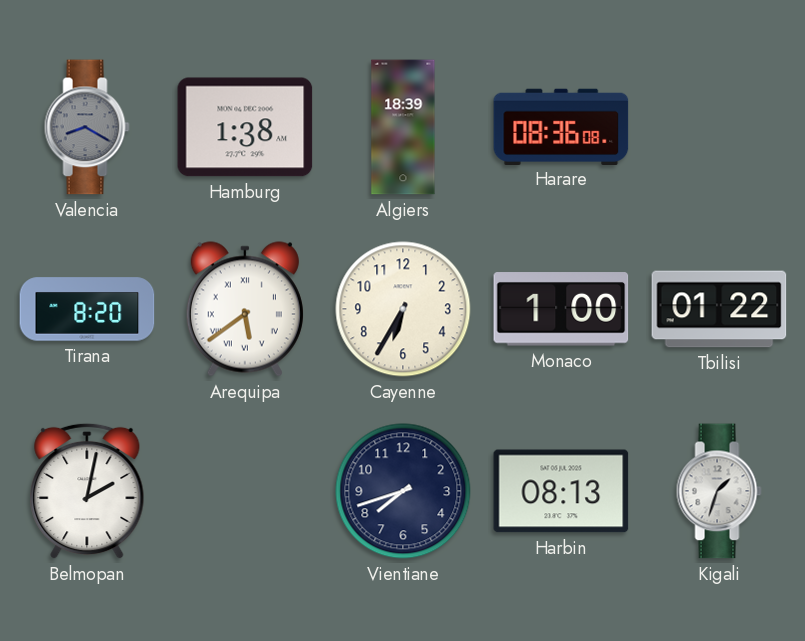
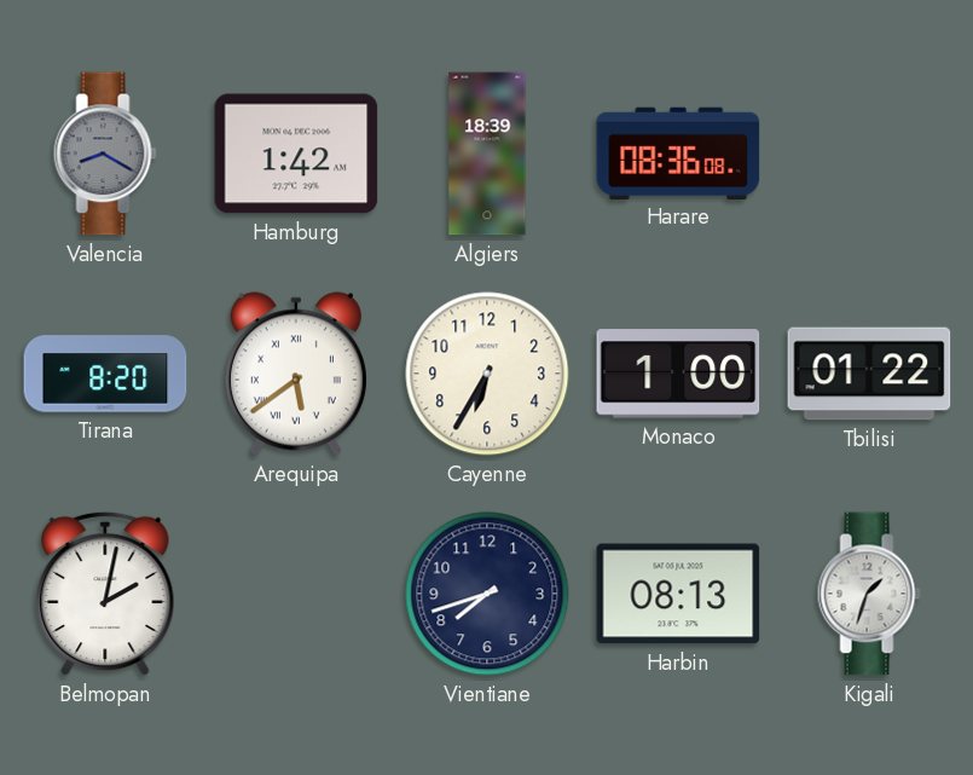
Hamburg: 1:38 -> 1:42 (296, 154)
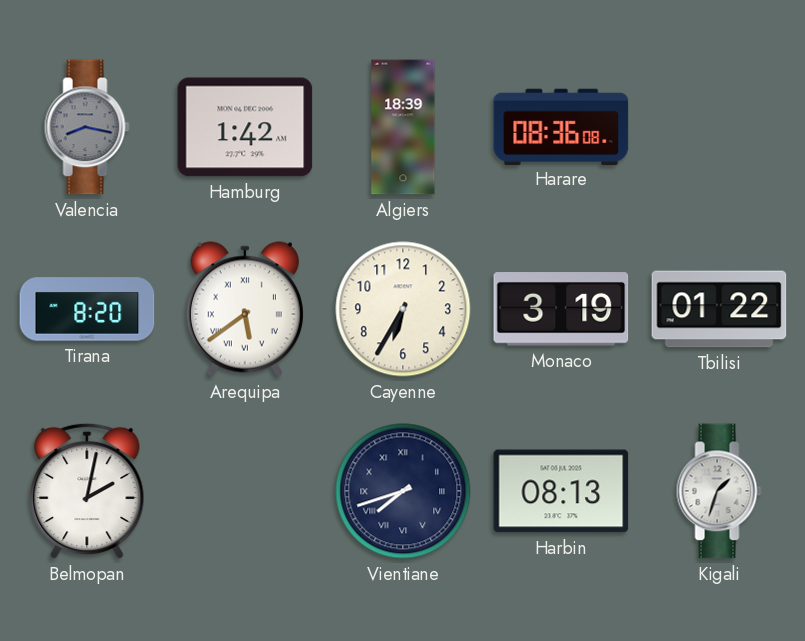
Valencia: 8:20 -> 8:17 (87, 127)
Monaco: 1:00 -> 3:19 (561, 309)
Vientiane numerals: Arabic -> Roman (403, 491)
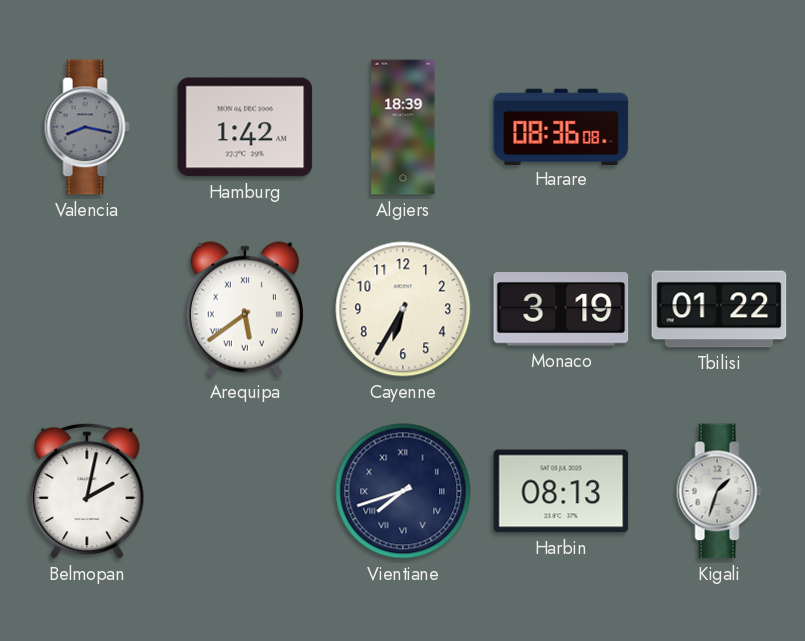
Tirana: 8:20 -> none (87, 309)
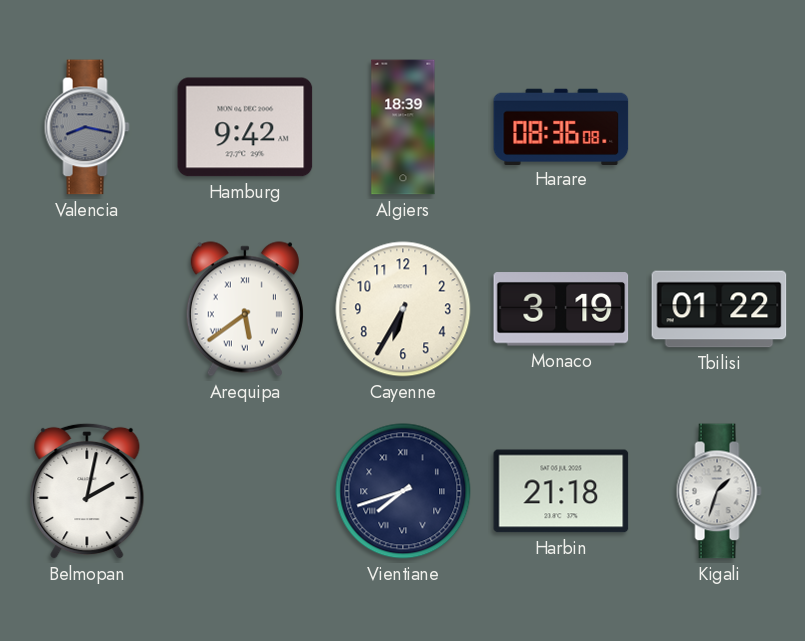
Hamburg: 1:42 -> 9:42 (245, 127)
Harbin: 08:13 -> 21:18 (561, 491)
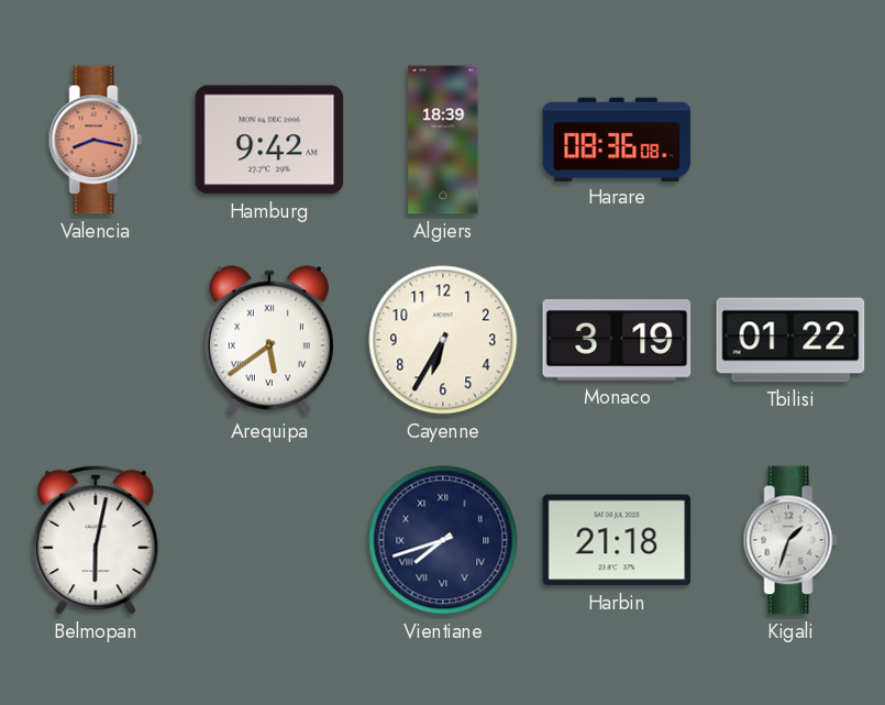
Valencia dial: grey -> salmon (96, 140)
Belmopan: 2:02 -> 6:02 (96, 540)
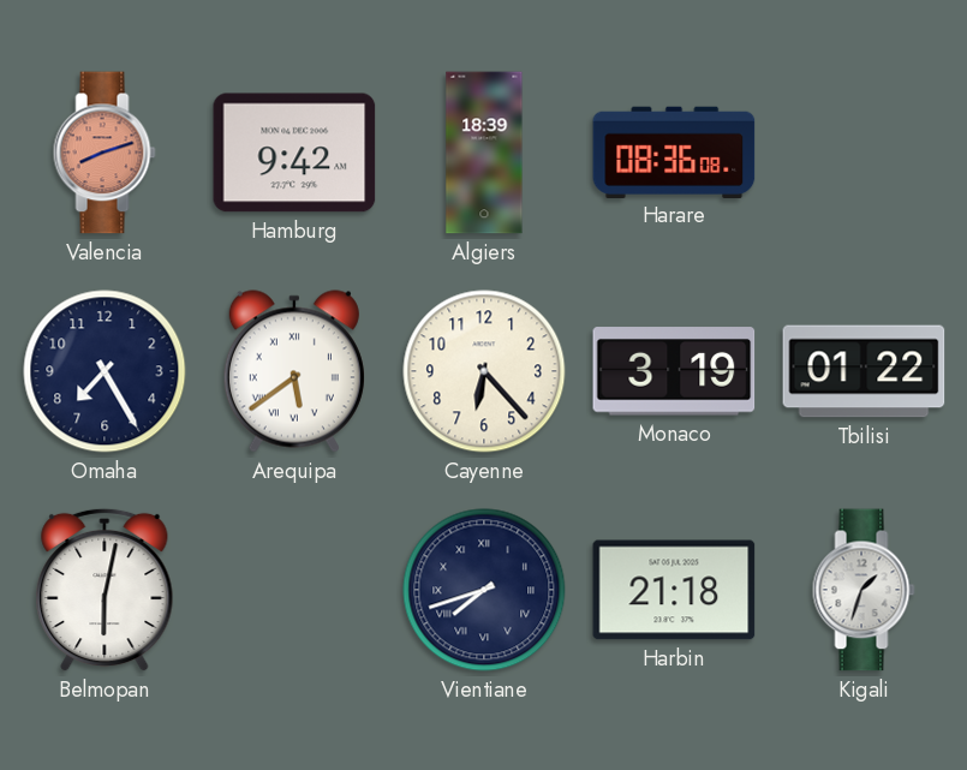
Valencia: 8:17 -> 8:12 (105, 153)
Omaha: none -> 7:25 (105, 371)
Cayenne: 6:35 -> 6:23 (484, 371)
